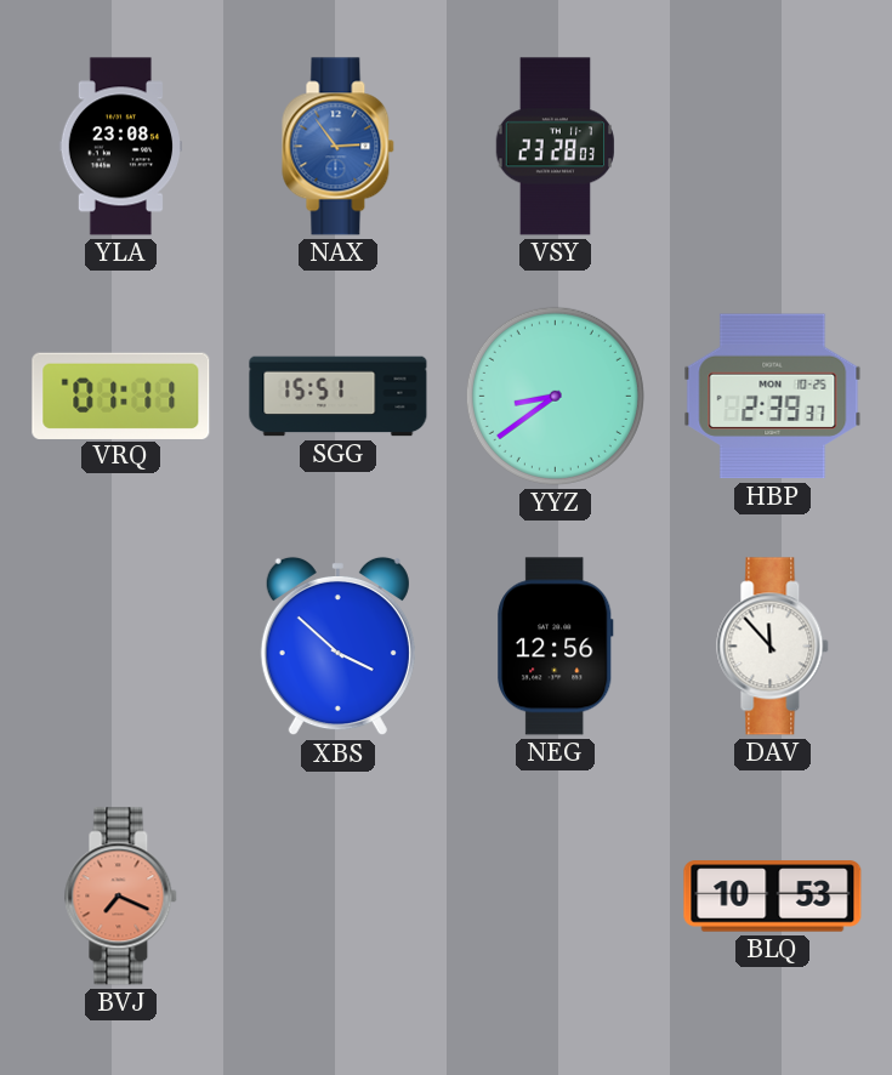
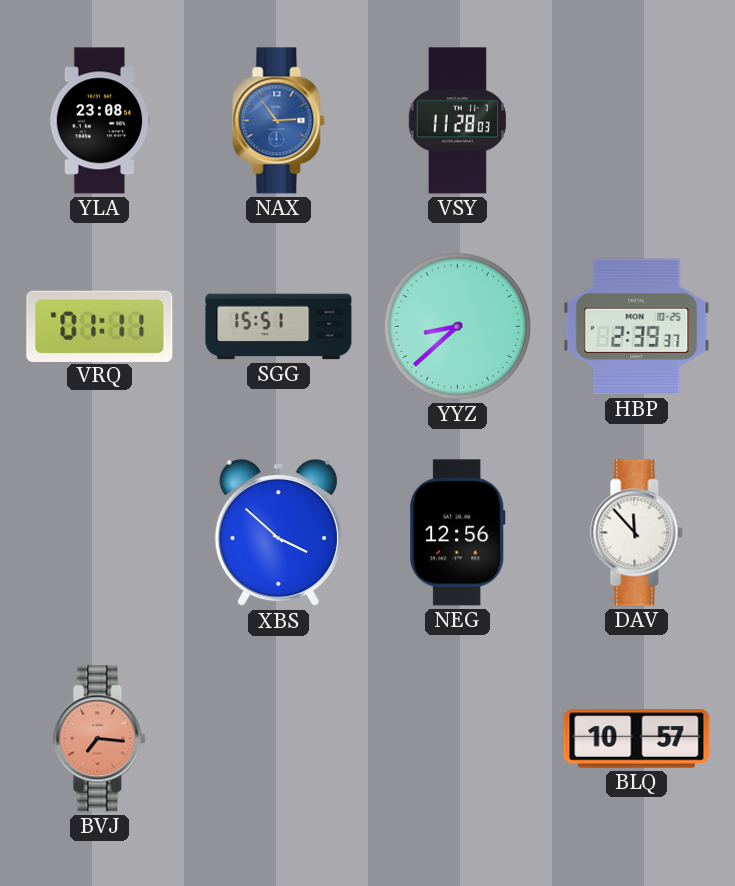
VSY: 23:28 -> 11:28 (457, 121)
YYZ: 8:39 -> 8:38 (457, 326)
BVJ: 7:19 -> 7:16 (100, 739)
BLQ: 10:53 -> 10:57 (637, 739)
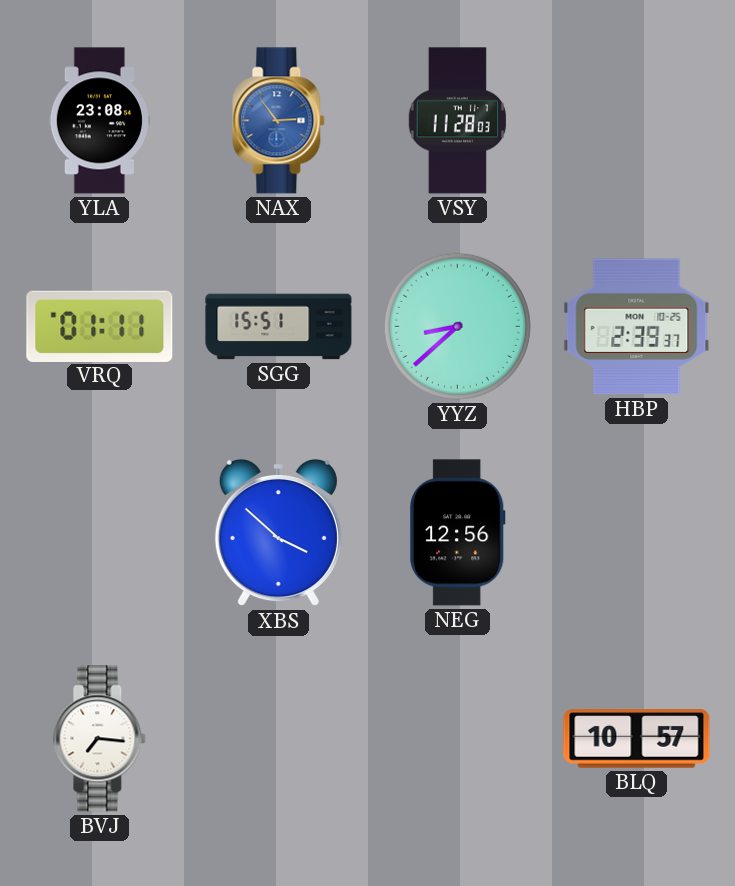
DAV: 11:53 -> none (637, 533)
BVJ dial: salmon -> white (100, 739)
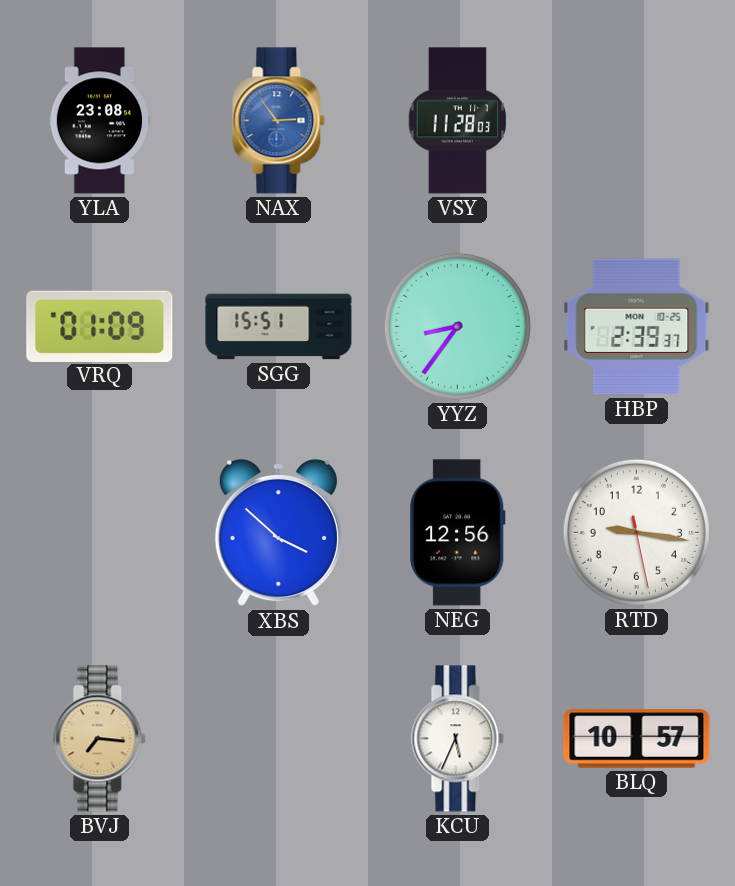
VRQ: 01:11 -> 01:09 (100, 326)
YYZ: 8:38 -> 8:36 (457, 326)
RTD: none -> 9:16 (636, 532)
BVJ dial: white -> champagne (100, 739)
KCU: none -> 5:34 (458, 739)
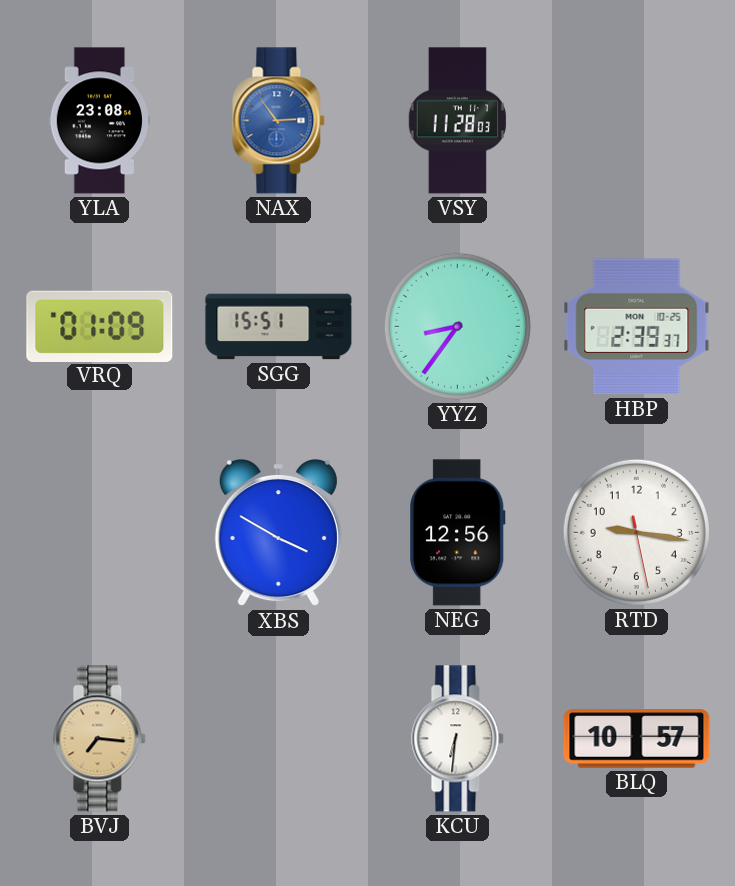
XBS: 3:52 -> 3:50 (278, 533)
KCU: 5:34 -> 6:31 (458, 739)
